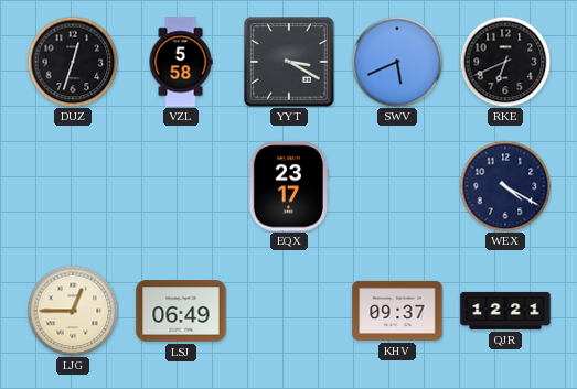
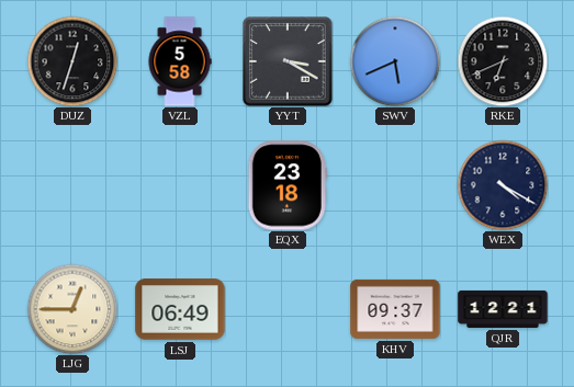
EQX: 23:17 -> 23:18 (288, 185)
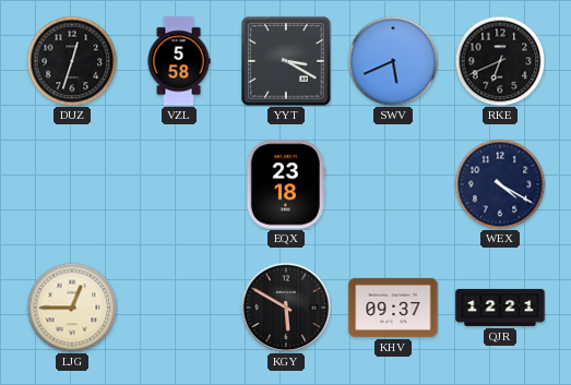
LSJ: 06:49 -> none (180, 309)
KGY: none -> 5:50 (286, 308)
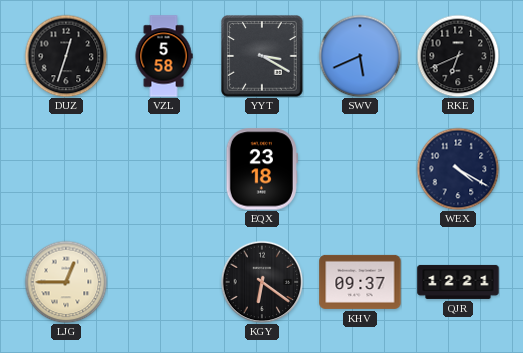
KGY: 5:50 -> 6:21 (262, 282)
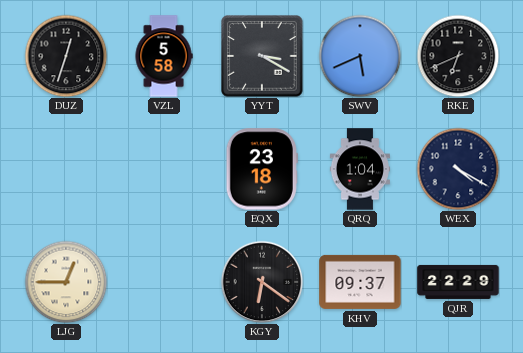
QRQ: none -> 1:04 (360, 169)
QJR: 12:21 -> 22:29 (458, 282)
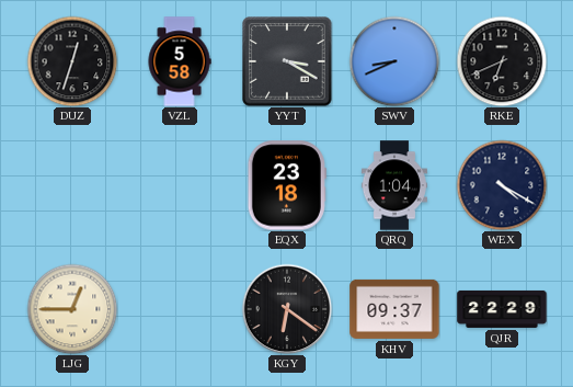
SWV: 5:41 -> 8:41 (394, 61)
